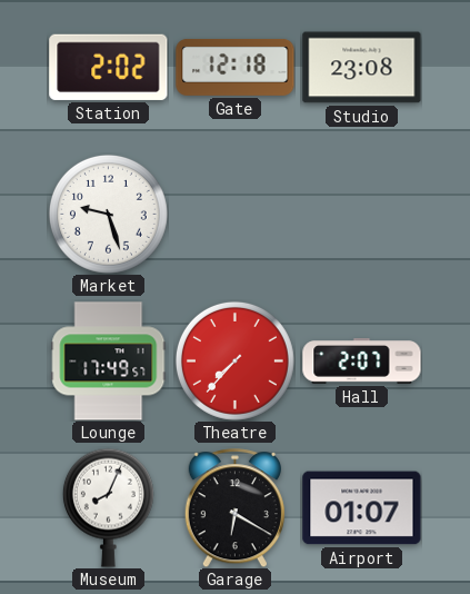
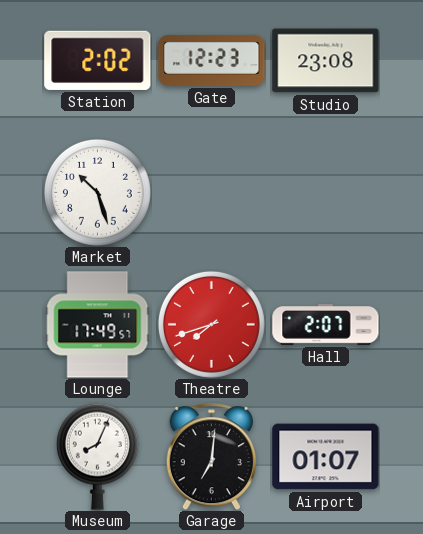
Gate: 12:18 -> 12:23 (212, 60)
Market: 9:27 -> 10:27 (97, 192)
Theatre: 7:37 -> 7:42 (211, 324)
Garage: 6:20 -> 7:01 (211, 457)
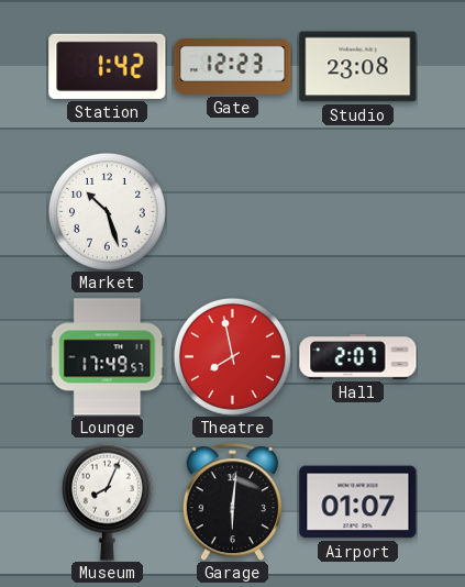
Station: 2:02 -> 1:42 (108, 66)
Theatre: 7:42 -> 7:58 (232, 356)
Garage: 7:01 -> 6:01 (232, 502)
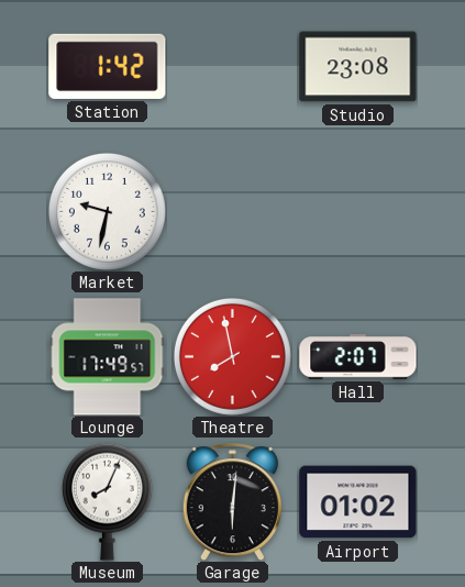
Gate: 12:23 -> none (233, 66)
Market: 10:27 -> 9:32 (107, 211)
Airport: 01:07 -> 01:02 (358, 502)
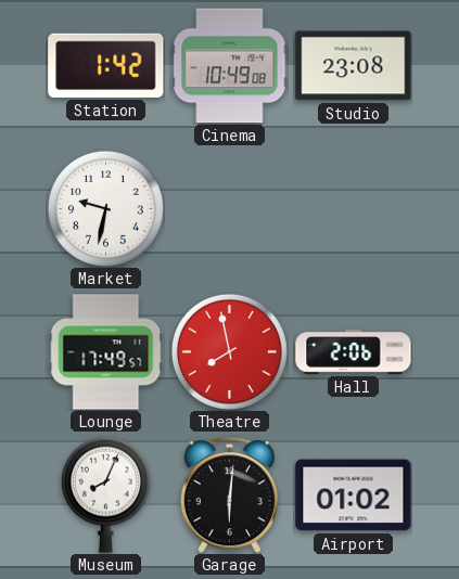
Cinema: none -> 10:49 (230, 66)
Hall: 2:07 -> 2:06 (354, 352)
